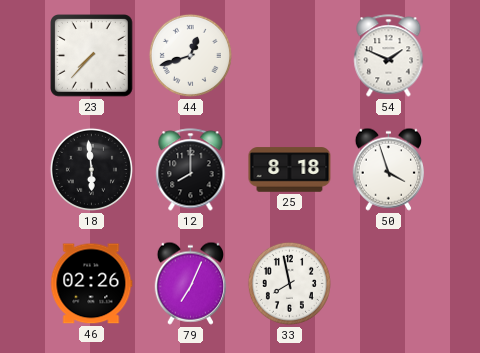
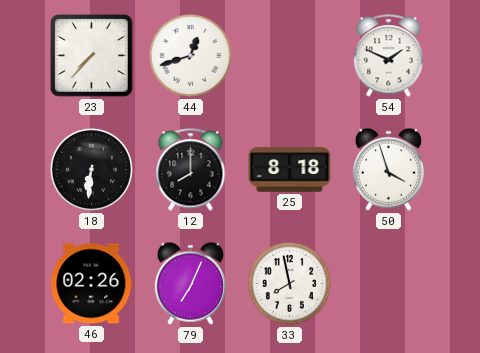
18: 5:59 -> 6:31 (91, 169)
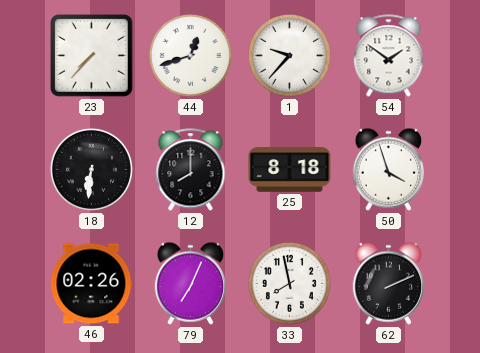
1: none -> 9:37 (289, 55)
54: 1:49 -> 1:51 (389, 56)
62: none -> 2:11 (388, 283)
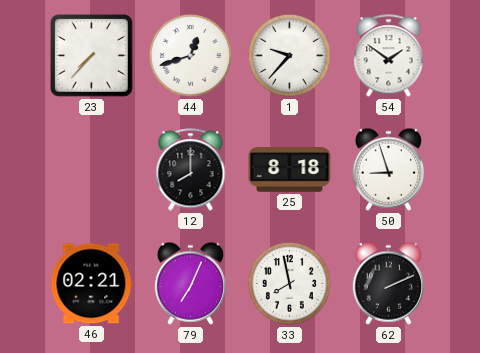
18: 6:31 -> none (91, 169)
50: 3:57 -> 8:57 (388, 169)
46: 02:26 -> 02:21 (92, 284)
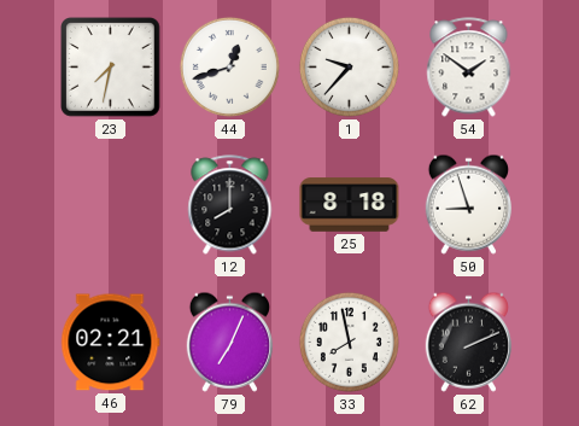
23: 7:37 -> 7:32 (111, 68)
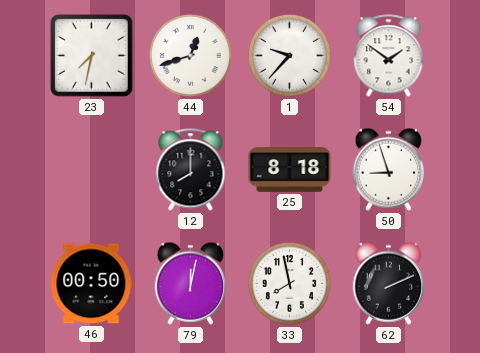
46: 02:21 -> 00:50 (92, 284)
79: 7:04 -> 12:02 (190, 283)
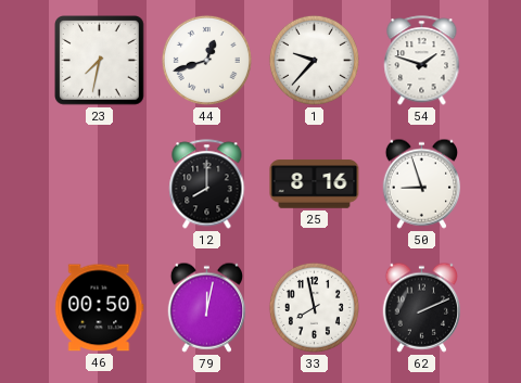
54: 1:51 -> 1:48 (422, 61)
25: 8:18 -> 8:16 (315, 184)
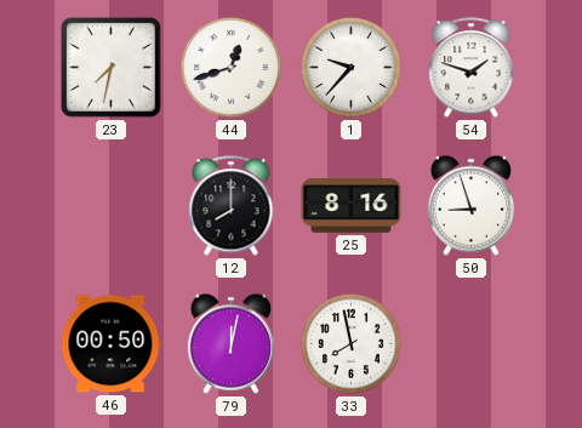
62: 2:11 -> none (421, 307)
